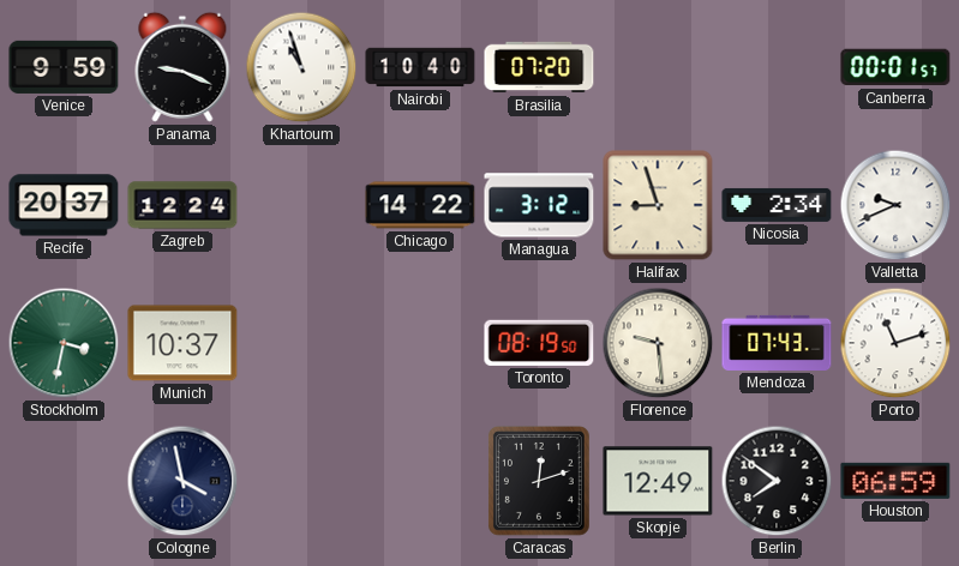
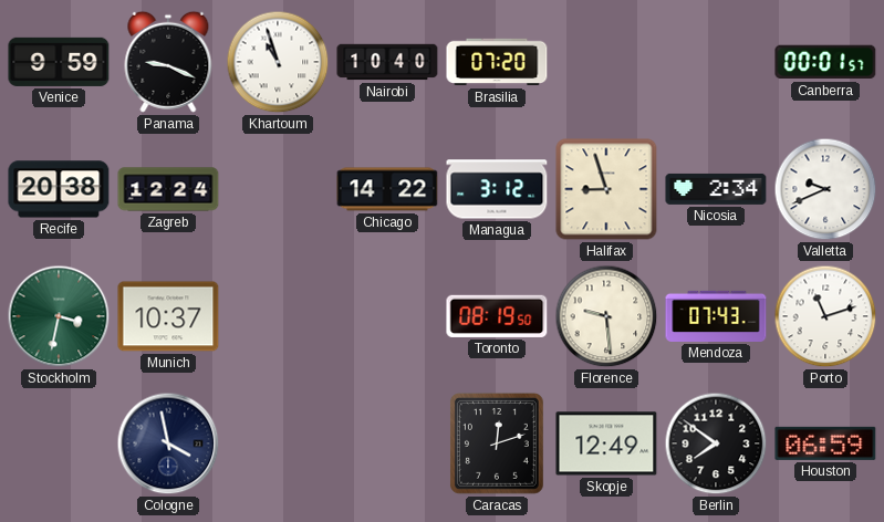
Recife: 20:37 -> 20:38 (59, 189)
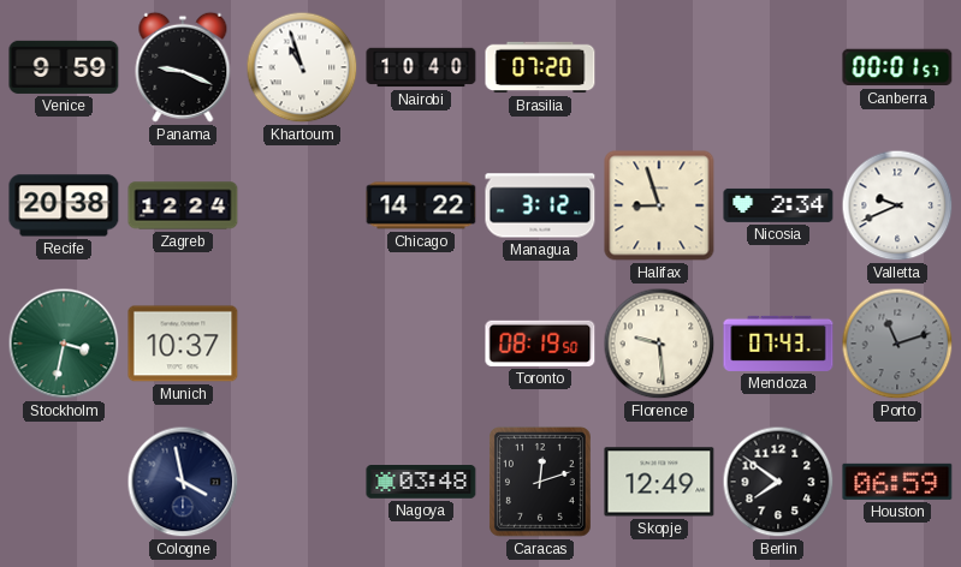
Porto dial: white -> grey (897, 344)
Nagoya: none -> 03:48 (421, 483)
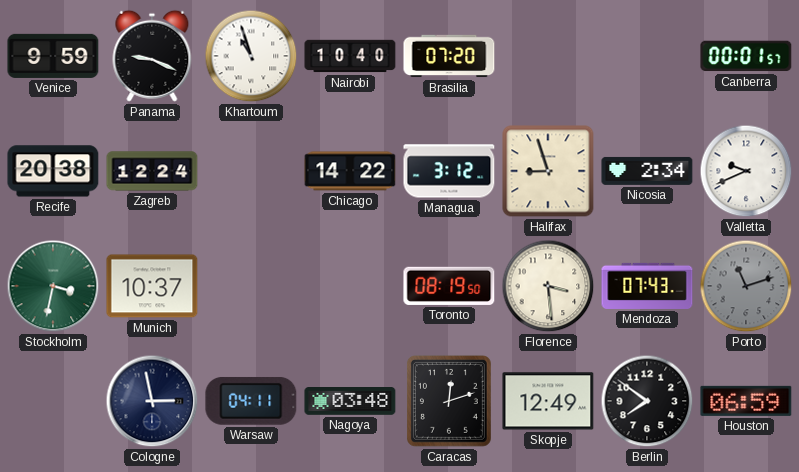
Florence: 9:29 -> 3:29 (548, 286)
Cologne: 3:58 -> 2:58 (152, 401)
Warsaw: none -> 04:11 (251, 401)
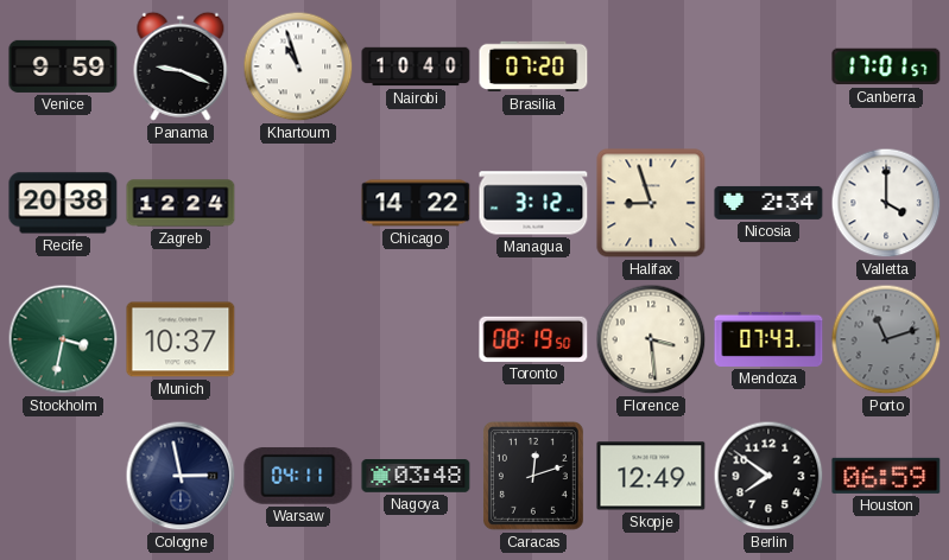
Canberra: 00:01 -> 17:01 (886, 66)
Valletta: 9:41 -> 4:00 (886, 203)
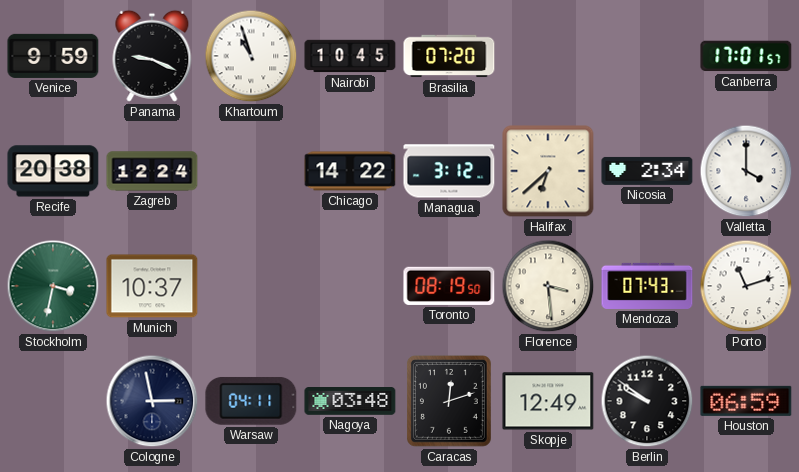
Nairobi: 10:40 -> 10:45 (350, 56)
Halifax: 8:57 -> 6:38 (548, 171)
Porto dial: grey -> white (746, 286)
Berlin: 7:51 -> 9:51 (647, 401)
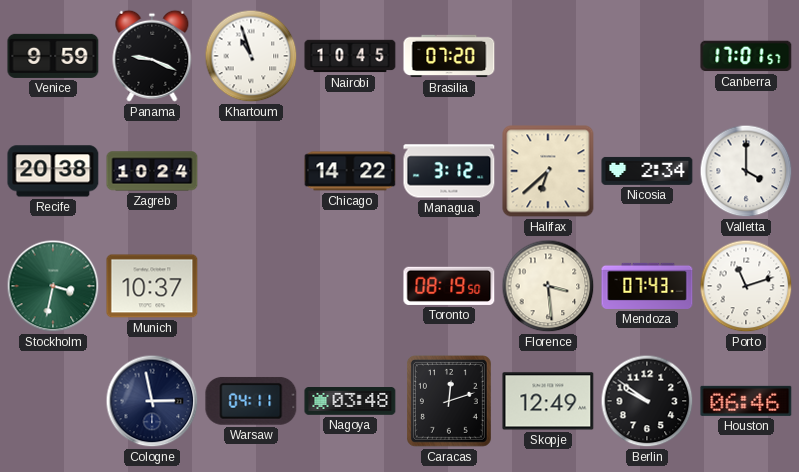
Zagreb: 12:24 -> 10:24 (152, 171)
Houston: 06:59 -> 06:46 (746, 401)
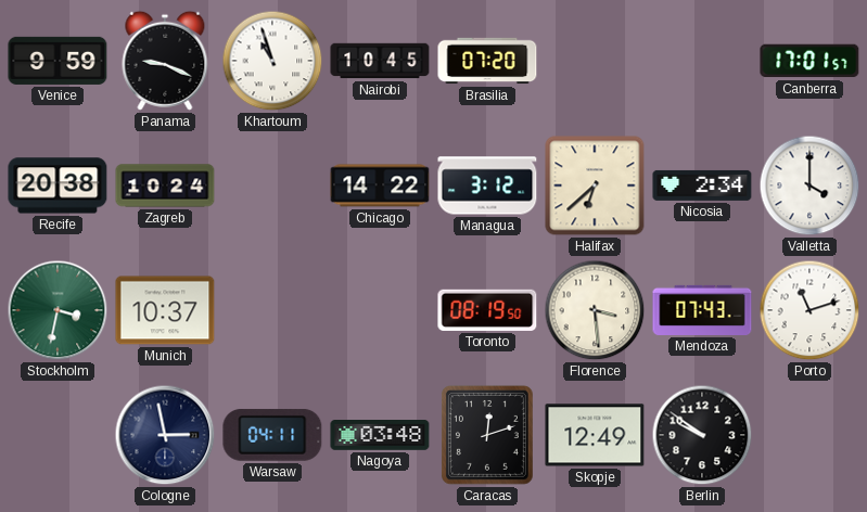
Houston: 06:46 -> none (746, 401)
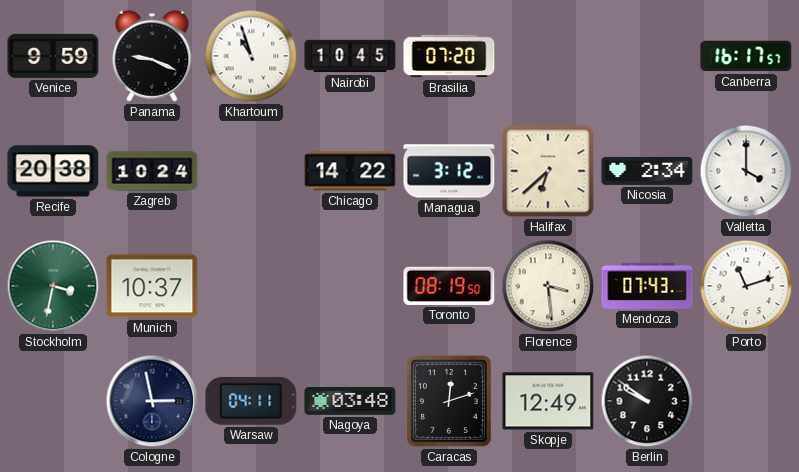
Canberra: 17:01 -> 16:17 (746, 56)
